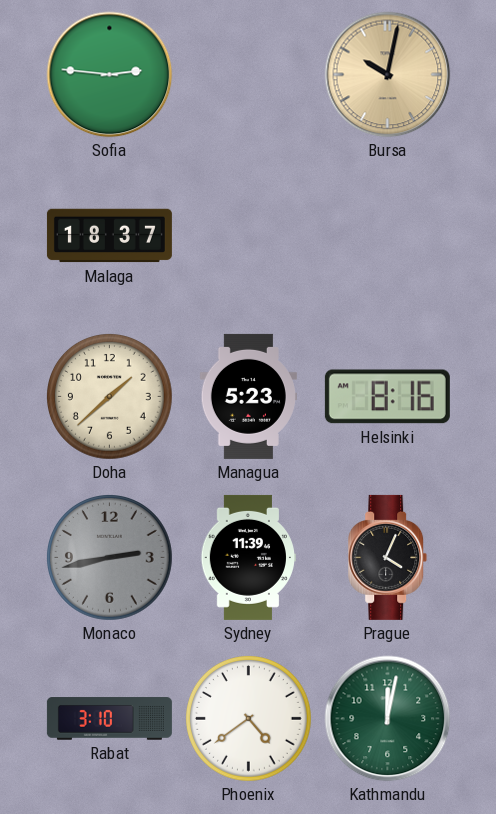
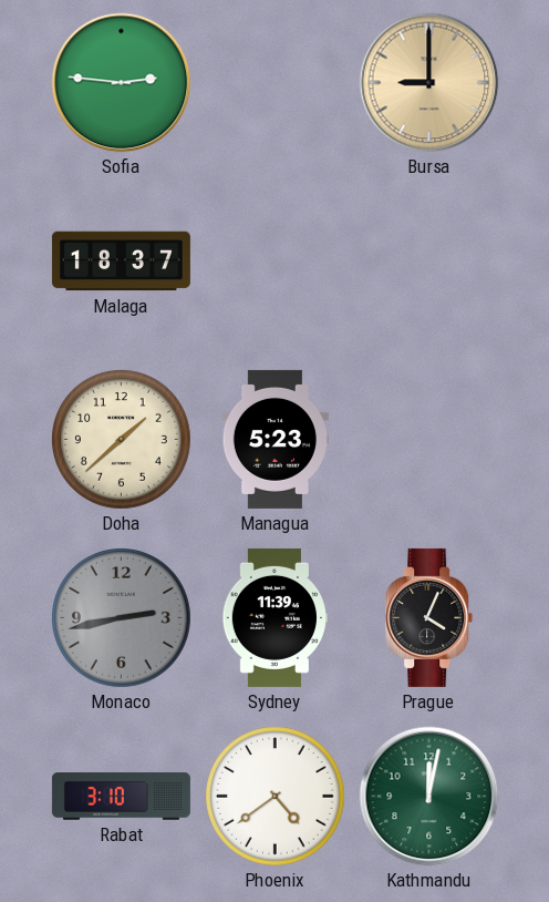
Bursa: 10:02 -> 9:00 (429, 83)
Helsinki: 8:16 -> none (387, 397)
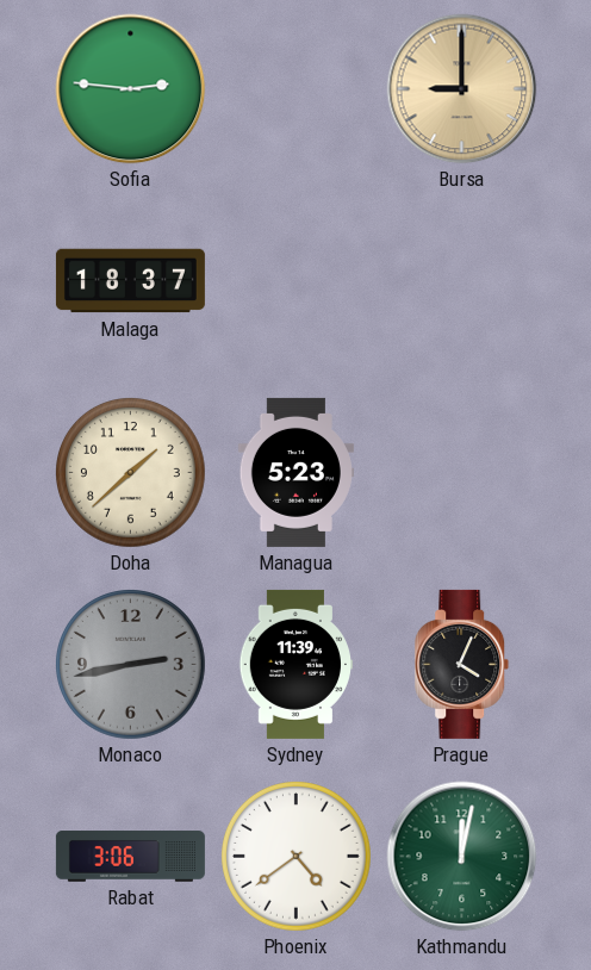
Rabat: 3:10 -> 3:06 (130, 857)
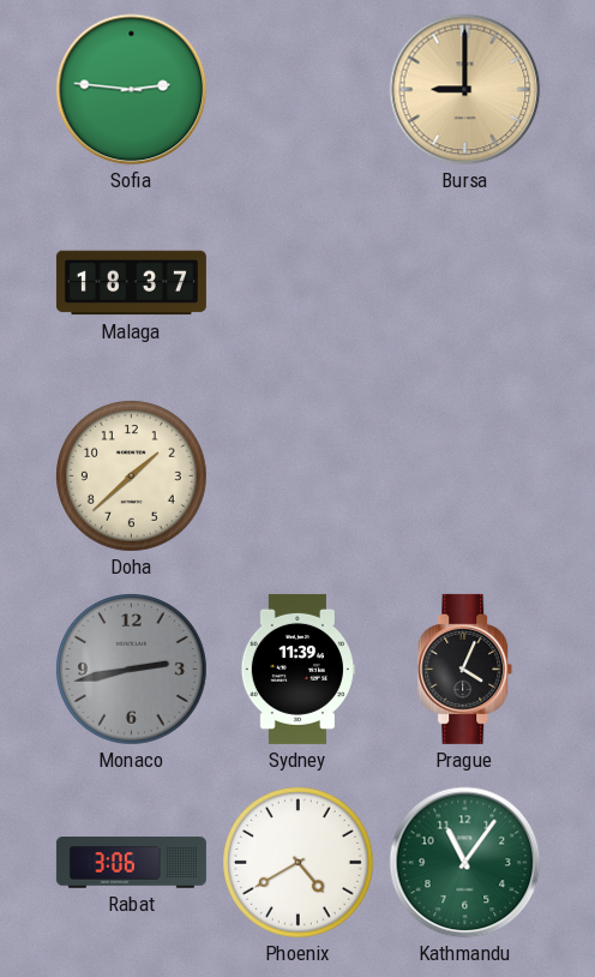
Managua: 5:23 -> none (295, 472)
Phoenix: 4:39 -> 4:40 (299, 863)
Kathmandu: 12:02 -> 11:06 (465, 863)
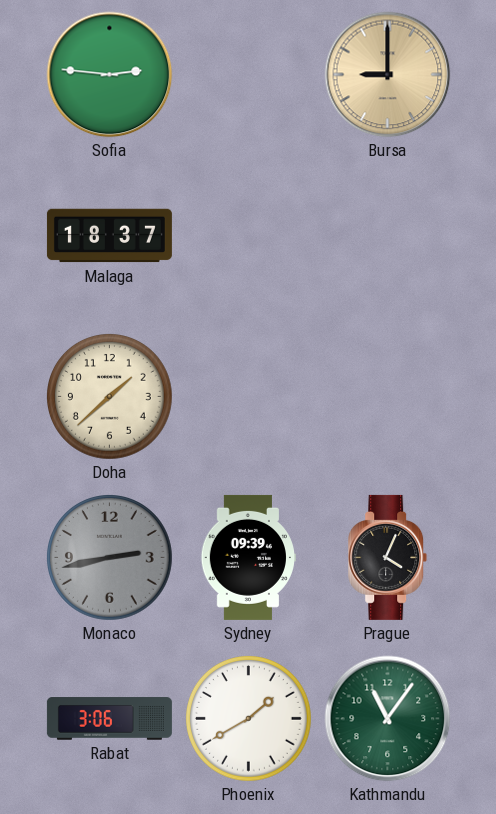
Sydney: 11:39 -> 09:39 (248, 557)
Phoenix: 4:40 -> 1:40 (249, 719)
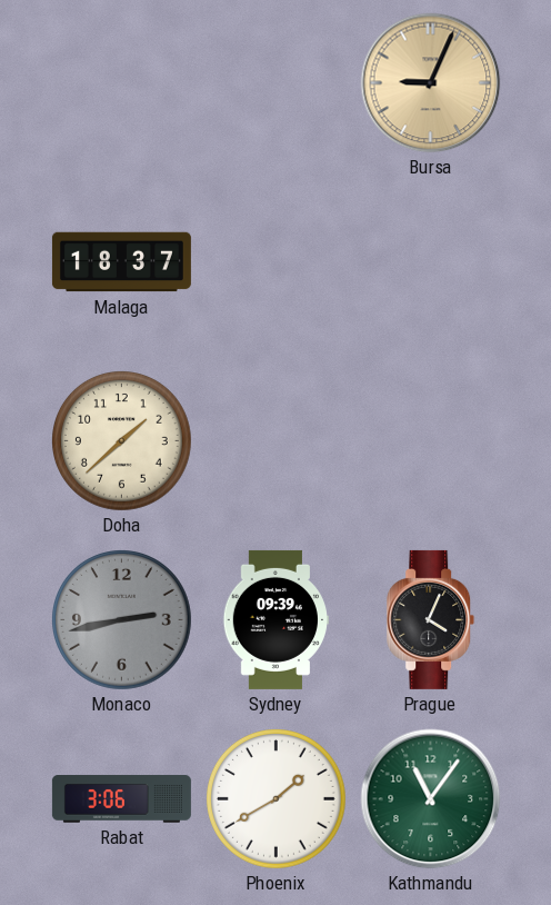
Sofia: 2:46 -> none (110, 75)
Bursa: 9:00 -> 9:04 (431, 83)
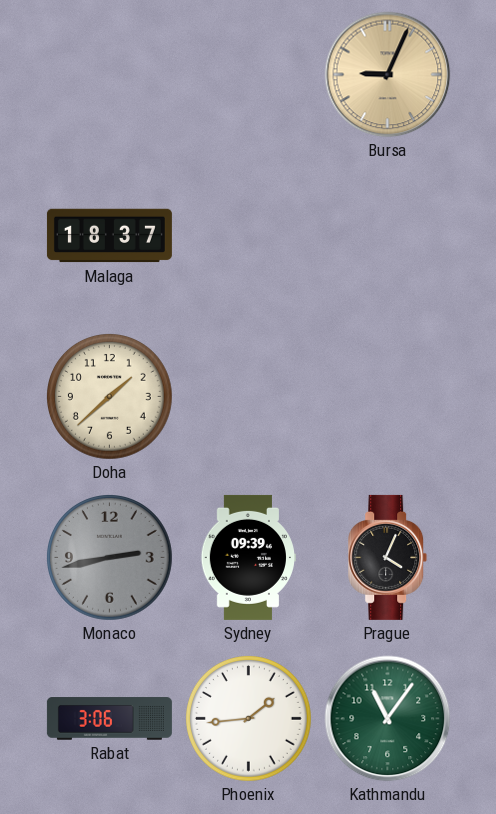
Phoenix: 1:40 -> 1:44 (249, 719)
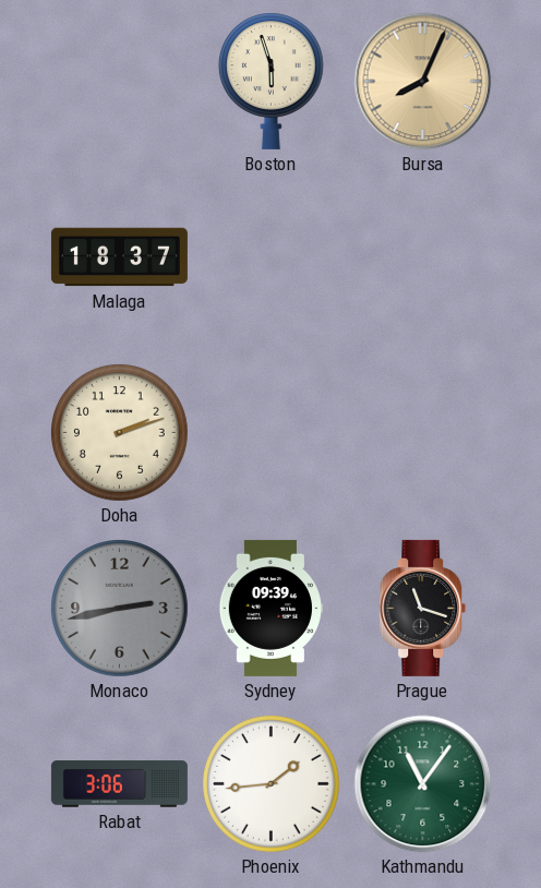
Boston: none -> 5:57 (270, 81)
Bursa: 9:04 -> 8:04 (423, 82)
Doha: 1:38 -> 2:12 (120, 433)
Prague: 4:04 -> 11:18 (423, 608)
